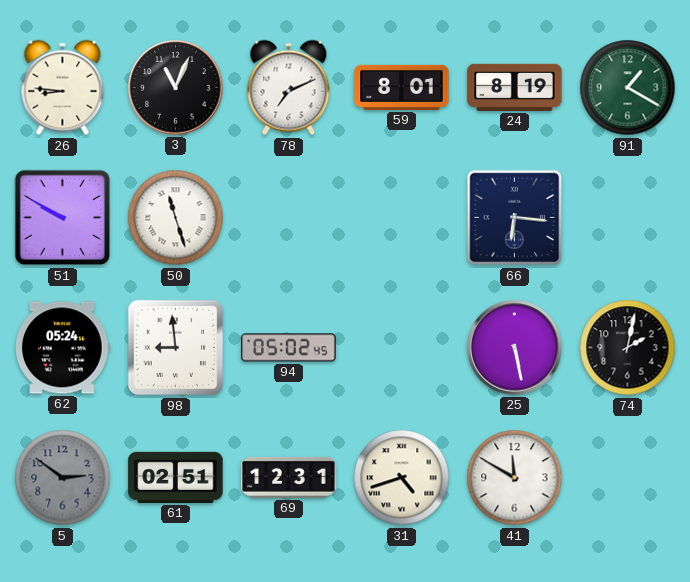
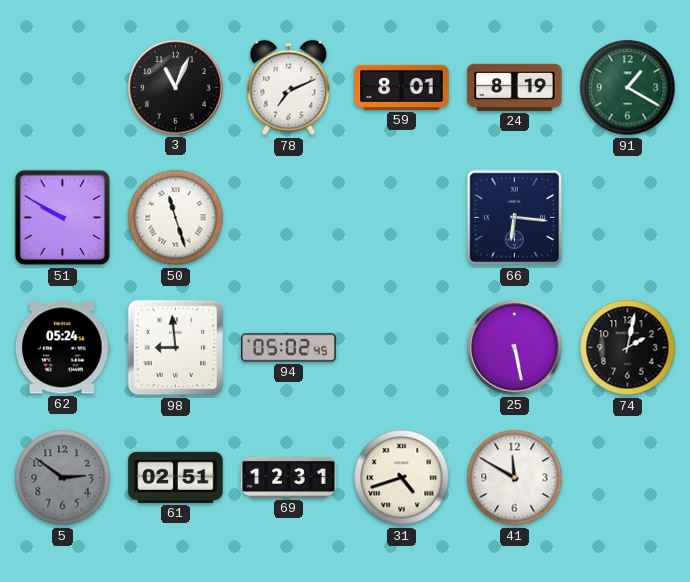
26: 8:46 -> none (63, 88)
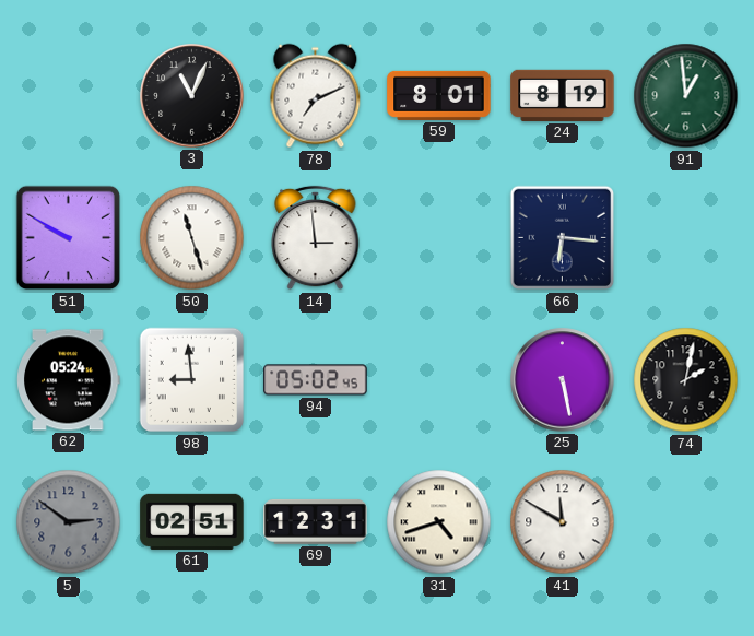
91: 1:20 -> 12:59 (686, 96)
14: none -> 2:59 (316, 238)
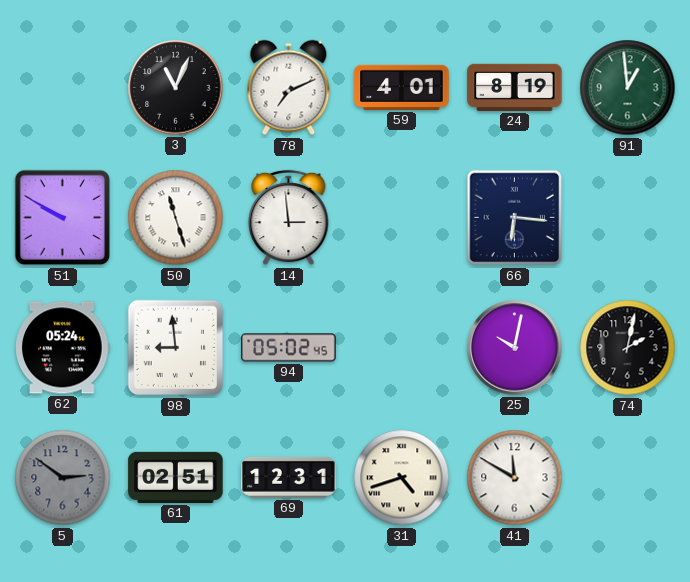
59: 8:01 -> 4:01 (402, 87)
25: 5:28 -> 10:02 (515, 348)
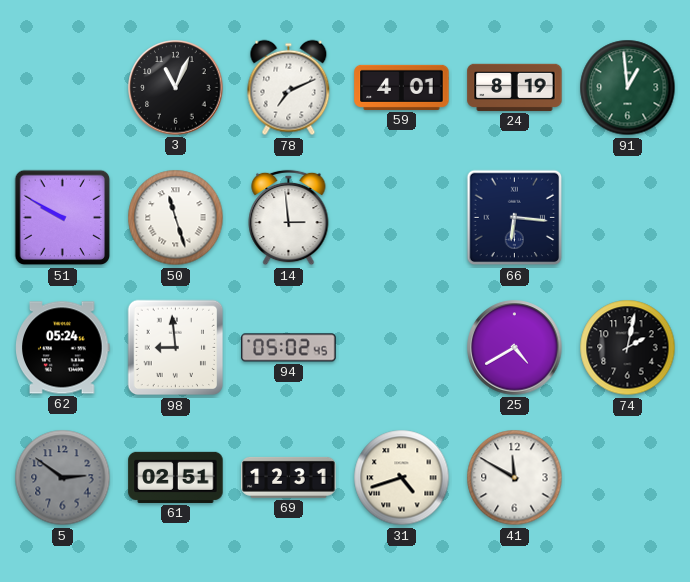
25: 10:02 -> 4:40 (515, 348)
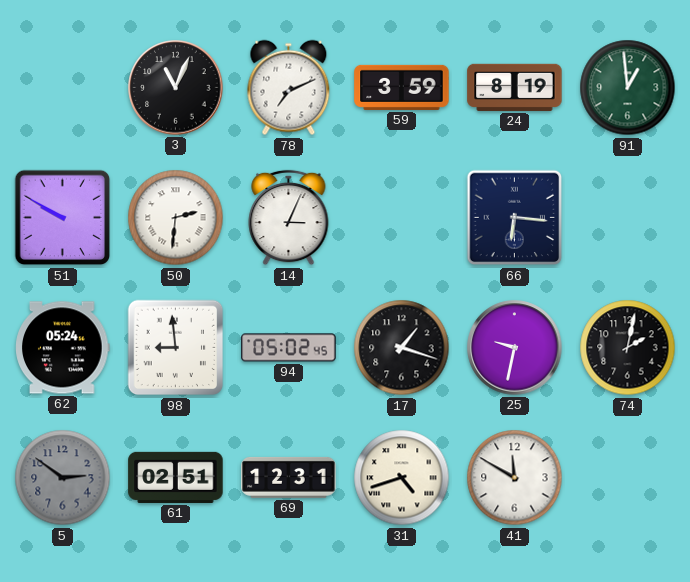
59: 4:01 -> 3:59 (402, 87)
50: 11:27 -> 2:31 (176, 218)
14: 2:59 -> 3:04 (289, 218)
17: none -> 1:18 (402, 348)
25: 4:40 -> 9:32 (515, 348)
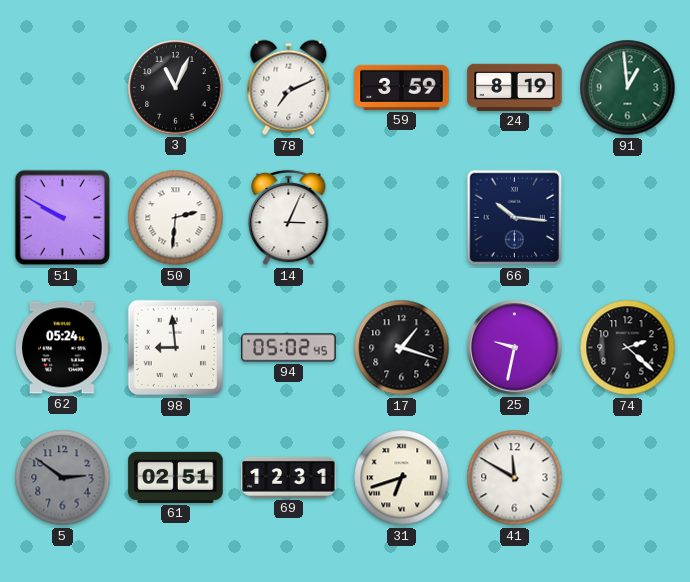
66: 6:16 -> 10:16 (515, 218)
74: 2:02 -> 2:22 (628, 348)
31: 4:42 -> 6:42 (402, 478)
